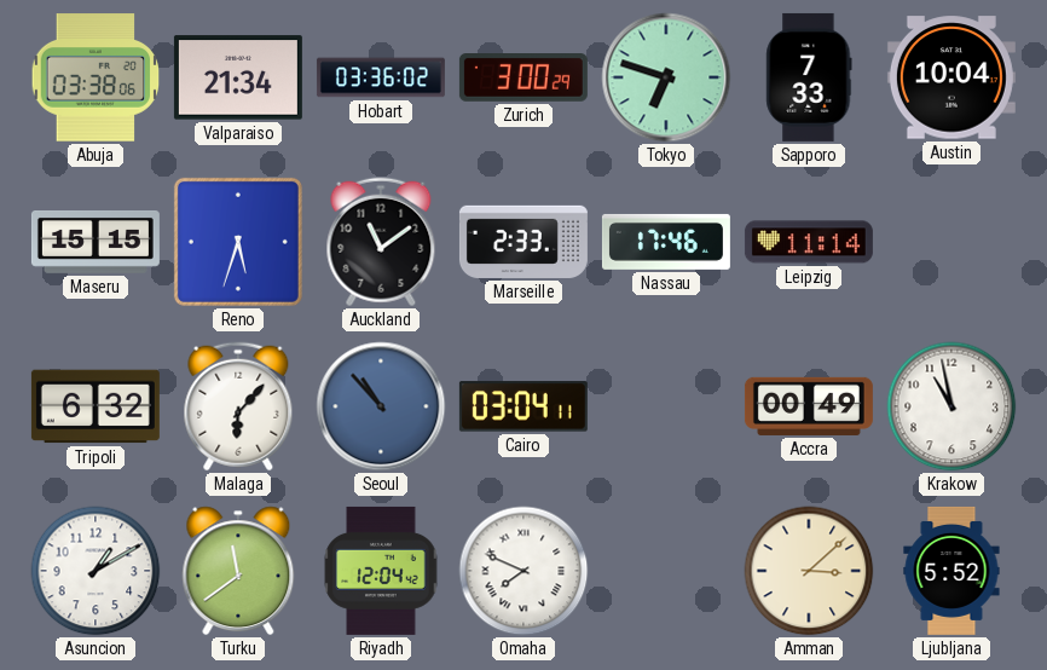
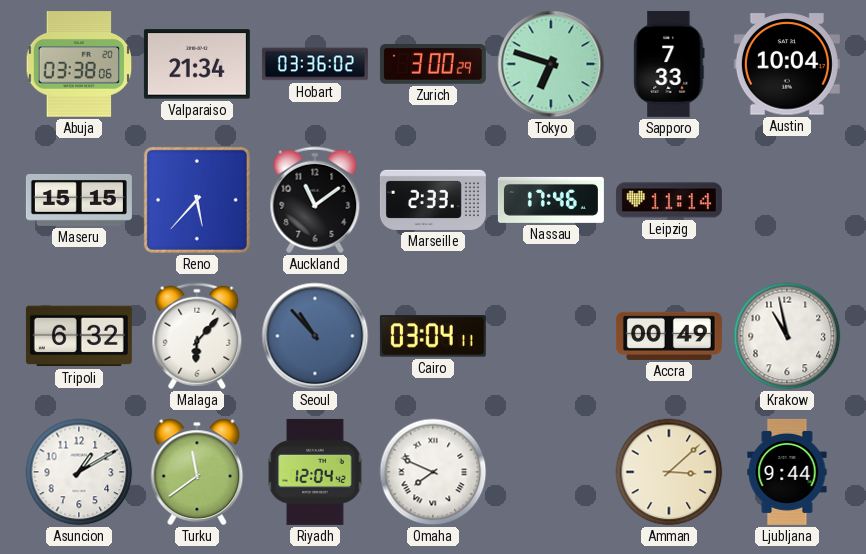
Reno: 5:33 -> 5:37 (197, 200)
Ljubljana: 5:52 -> 9:44 (787, 472)
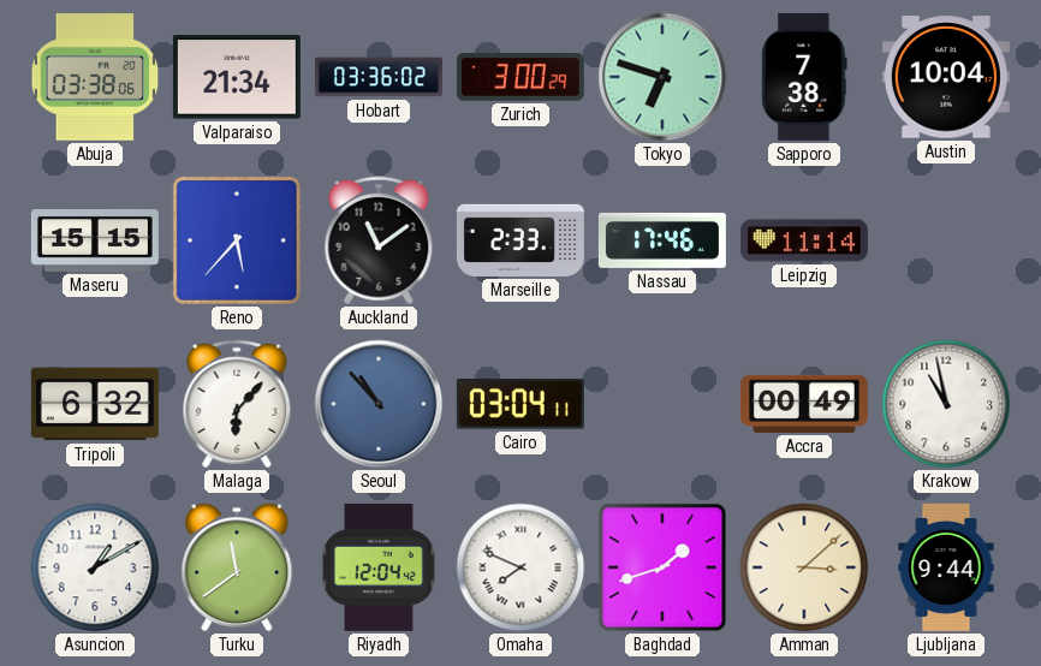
Sapporo: 7:33 -> 7:38 (804, 77)
Baghdad: none -> 1:42 (662, 567)
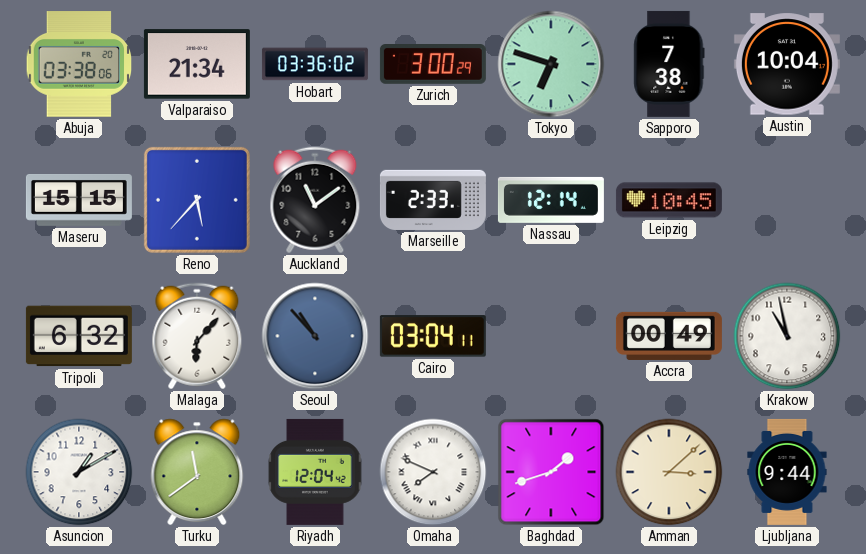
Nassau: 17:46 -> 12:14 (551, 200)
Leipzig: 11:14 -> 10:45 (669, 200)
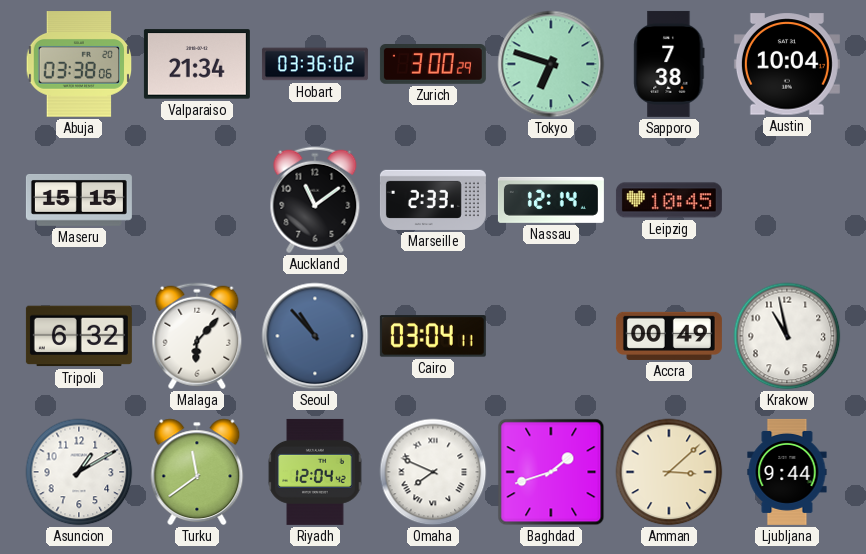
Reno: 5:37 -> none (197, 200)
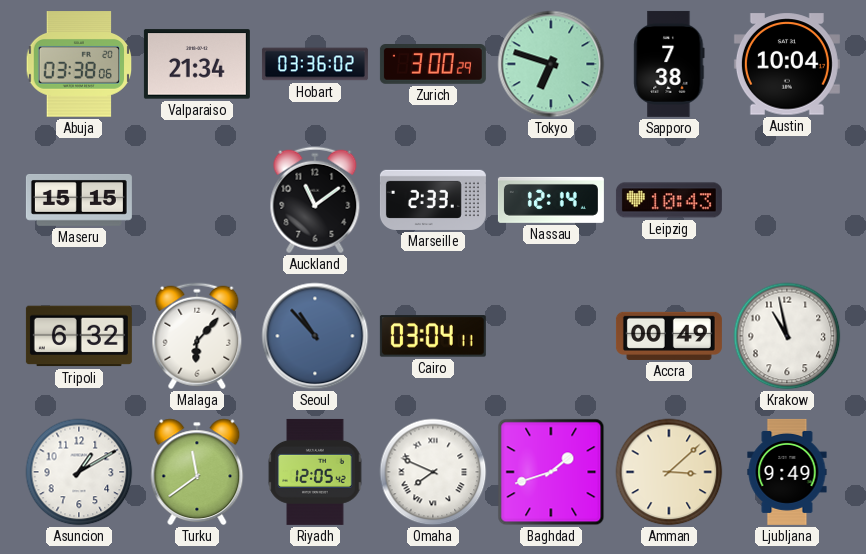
Leipzig: 10:45 -> 10:43 (669, 200)
Riyadh: 12:04 -> 12:05 (315, 472)
Ljubljana: 9:44 -> 9:49 (787, 472)
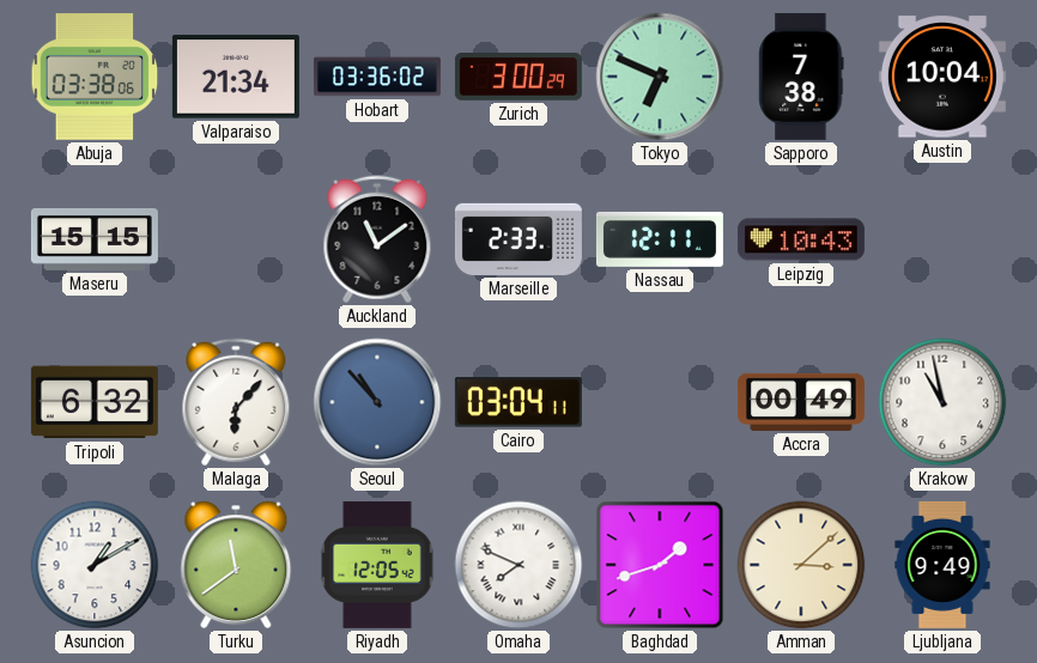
Tokyo: 6:48 -> 6:49 (660, 77)
Nassau: 12:14 -> 12:11 (660, 239)
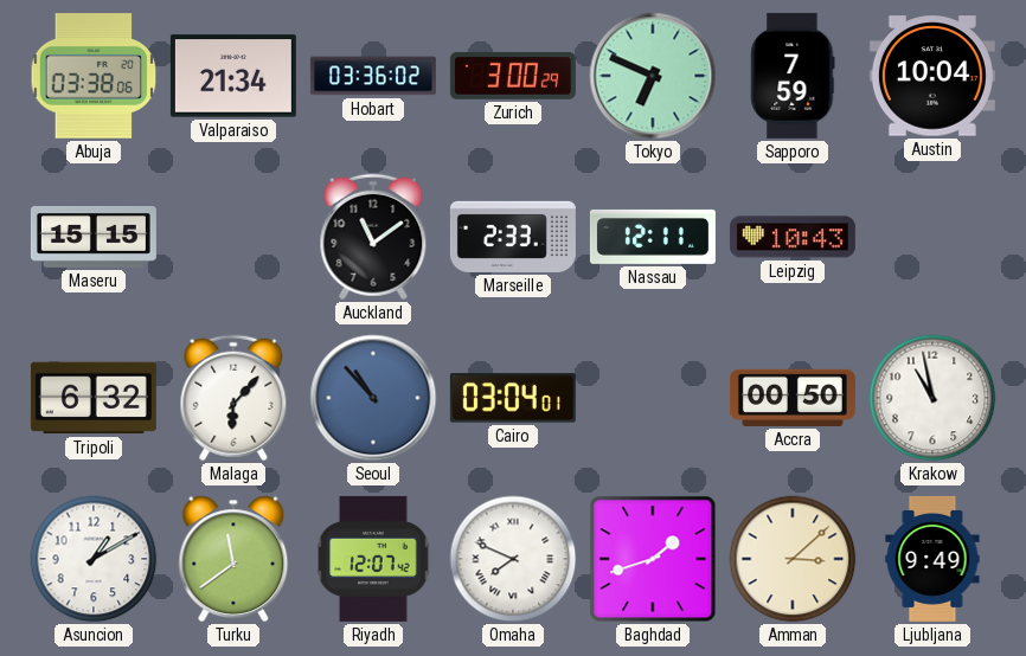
Sapporo: 7:38 -> 7:59 (793, 76)
Cairo: 03:04:11 -> 03:04:01 (513, 398)
Accra: 00:49 -> 00:50 (793, 398)
Riyadh: 12:05 -> 12:07 (373, 559)
